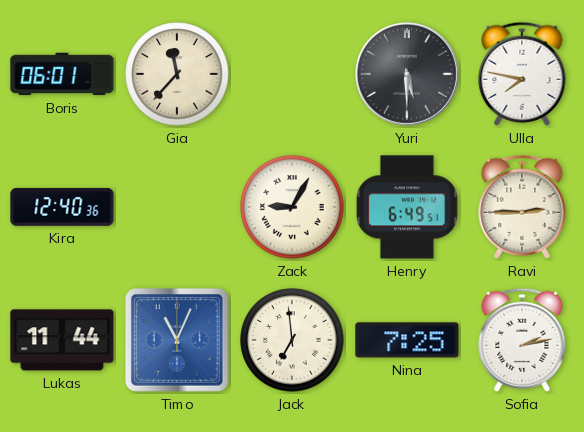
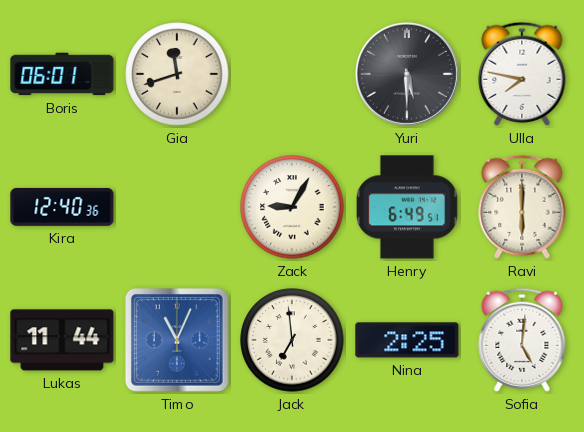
Gia: 11:37 -> 11:42 (177, 74)
Ravi: 2:45 -> 6:00 (522, 207)
Nina: 7:25 -> 2:25 (407, 340)
Sofia: 2:13 -> 5:01 (522, 340)
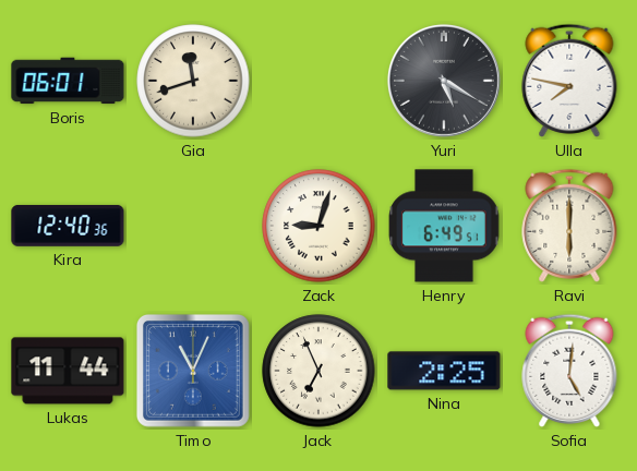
Yuri: 5:30 -> 5:20 (444, 81)
Zack: 9:05 -> 9:03 (318, 226)
Jack: 6:59 -> 6:56 (318, 371)
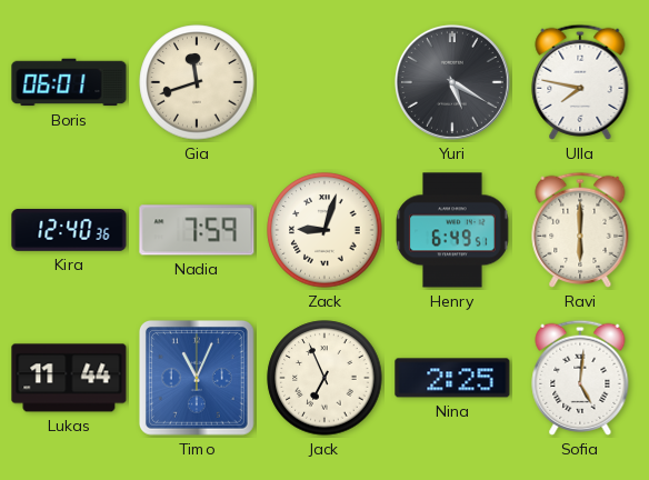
Nadia: none -> 7:59 (197, 230)
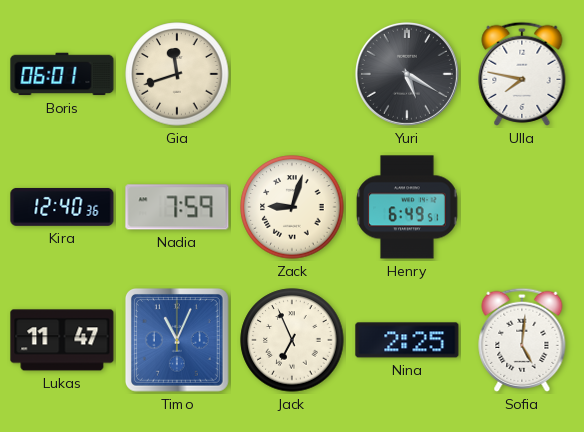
Ravi: 6:00 -> none (580, 230)
Lukas: 11:44 -> 11:47 (62, 340)
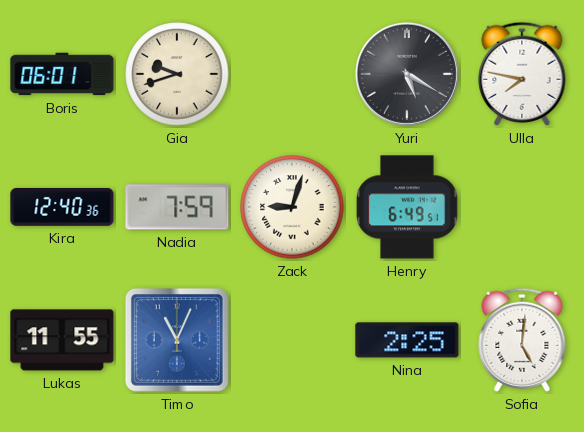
Gia: 11:42 -> 9:42 (177, 74)
Lukas: 11:47 -> 11:55 (62, 340)
Jack: 6:56 -> none (292, 340)
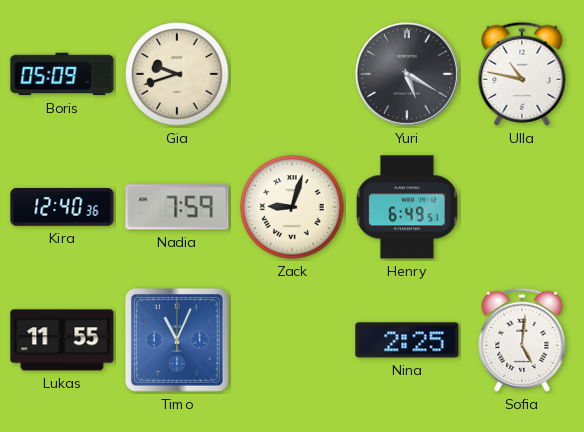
Boris: 06:01 -> 05:09 (62, 74)
Ulla: 7:47 -> 10:47 (522, 74)
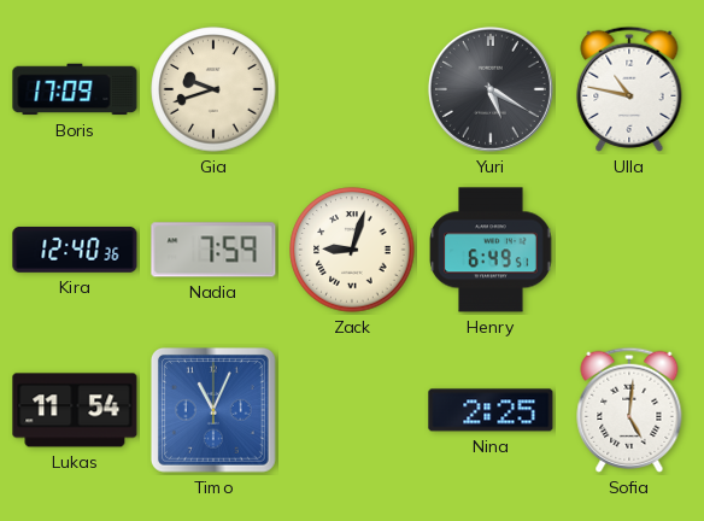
Boris: 05:09 -> 17:09 (75, 89)
Lukas: 11:55 -> 11:54 (75, 410)
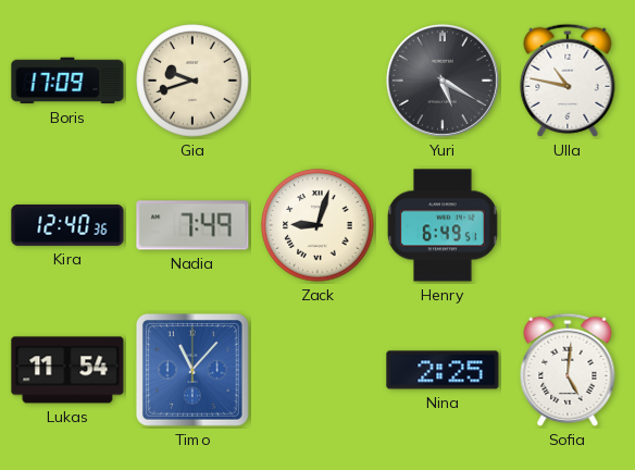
Nadia: 7:59 -> 7:49 (192, 225)
Timo: 11:04 -> 11:07 (194, 371)
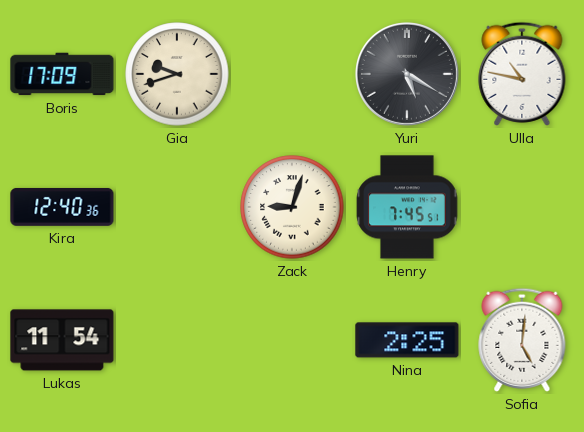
Nadia: 7:49 -> none (192, 225)
Henry: 6:49 -> 7:45 (407, 207)
Timo: 11:07 -> none (194, 371)
